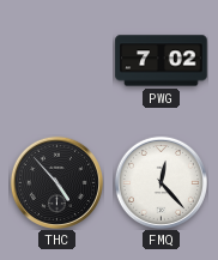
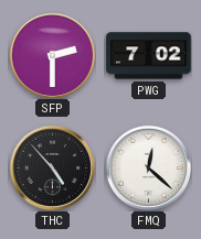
SFP: none -> 2:30 (52, 55)
FMQ: 12:23 -> 12:22 (148, 167)
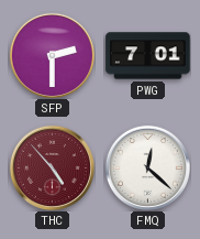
PWG: 7:02 -> 7:01 (148, 56)
THC dial: black -> burgundy (52, 167)
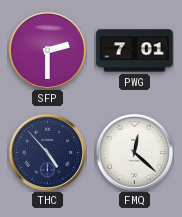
THC dial: burgundy -> navy (47, 152)
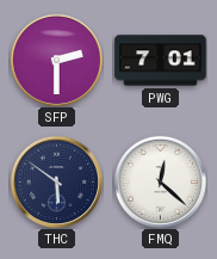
THC: 4:53 -> 5:51 (56, 181)
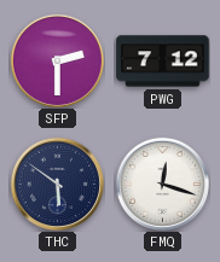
PWG: 7:01 -> 7:12 (163, 62)
FMQ: 12:22 -> 12:18 (162, 184)
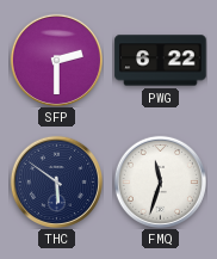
PWG: 7:12 -> 6:22 (161, 61)
FMQ: 12:18 -> 11:33 (160, 181)
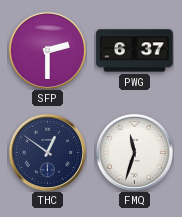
PWG: 6:22 -> 6:37 (135, 51)
THC: 5:51 -> 12:51 (47, 152)
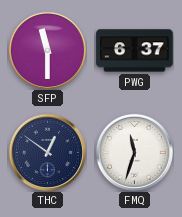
SFP: 2:30 -> 11:30 (47, 50)
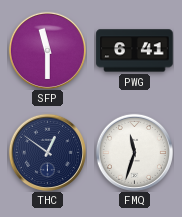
PWG: 6:37 -> 6:41 (135, 51)
